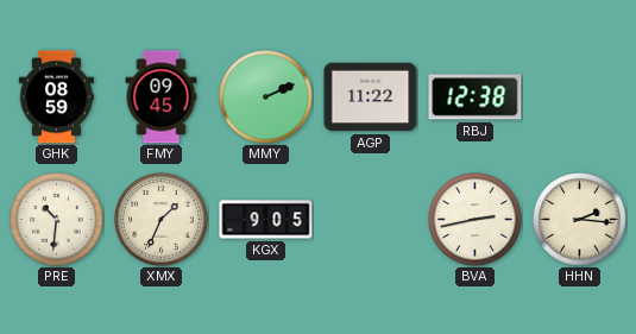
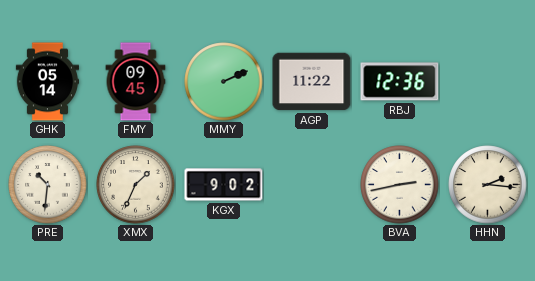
GHK: 08:59 -> 05:14 (47, 82)
RBJ: 12:38 -> 12:36 (400, 82)
KGX: 9:05 -> 9:02 (224, 185)
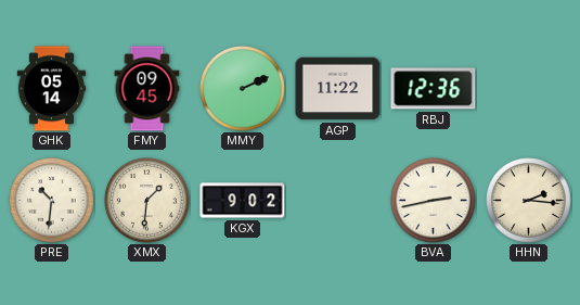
XMX: 1:34 -> 1:31 (147, 201)
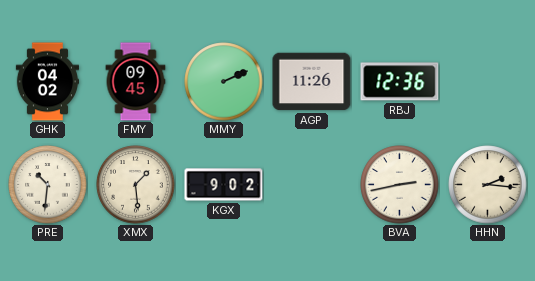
GHK: 05:14 -> 04:02 (47, 82)
AGP: 11:22 -> 11:26 (312, 82)
XMX: 1:31 -> 1:29 (136, 185)
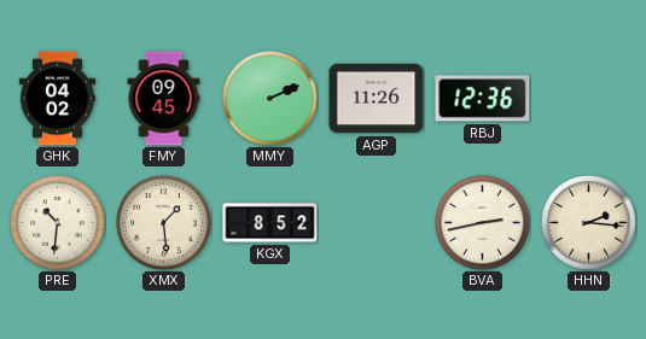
KGX: 9:02 -> 8:52 (270, 223)
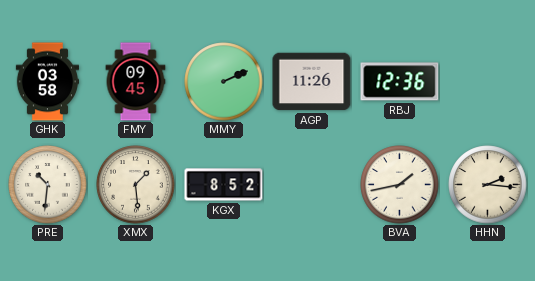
GHK: 04:02 -> 03:58 (47, 82)
BVA: 2:43 -> 1:43 (400, 185)
